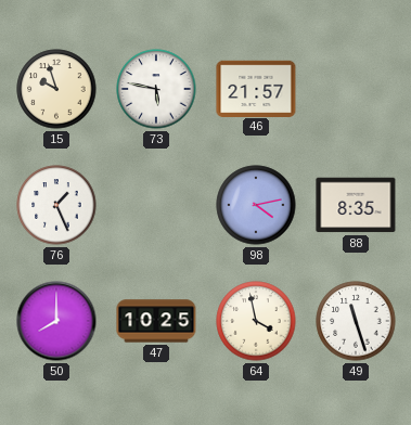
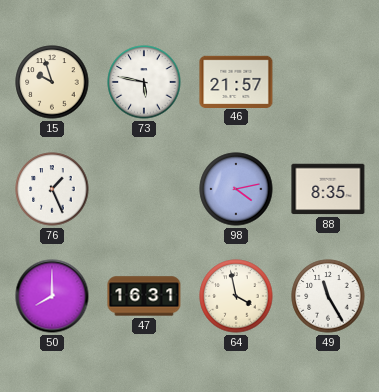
47: 10:25 -> 16:31 (144, 296)
49: 11:27 -> 11:25 (328, 296)
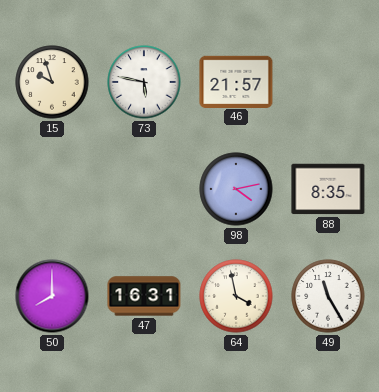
76: 1:26 -> none (52, 189)
